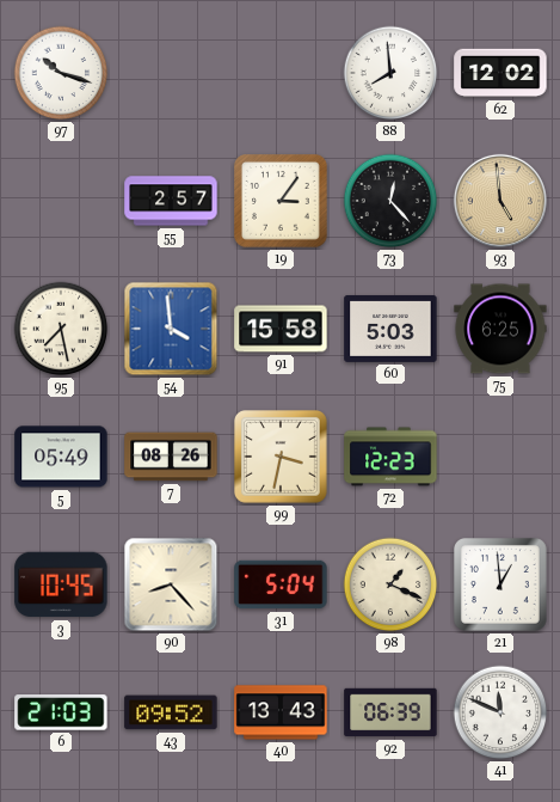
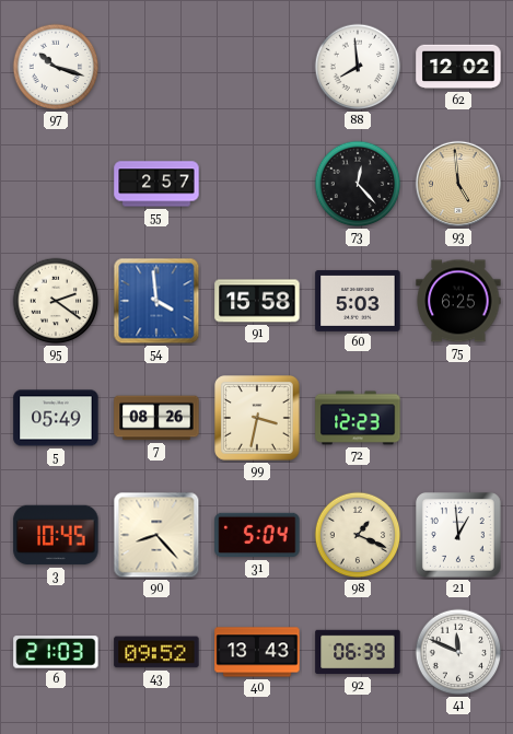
19: 3:06 -> none (282, 202)
95: 7:28 -> 2:21 (56, 301)
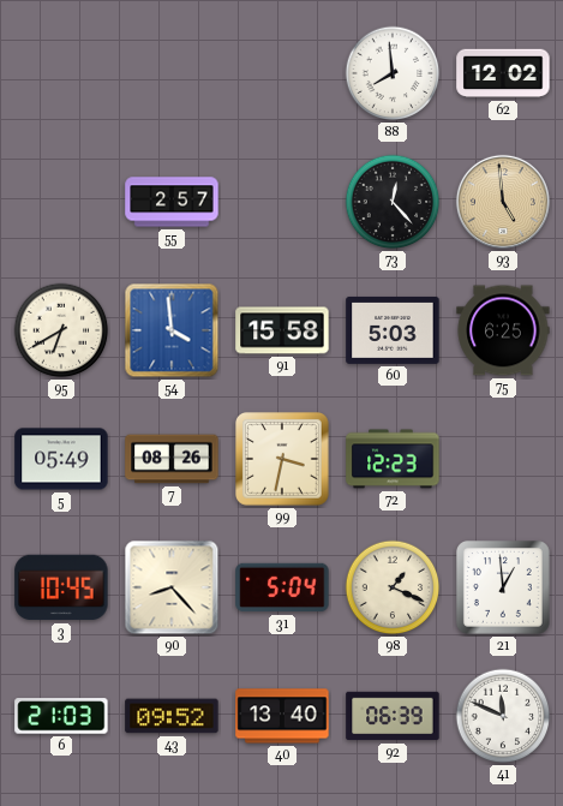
97: 10:18 -> none (56, 67)
95: 2:21 -> 6:40 (61, 330)
40: 13:43 -> 13:40 (282, 716)
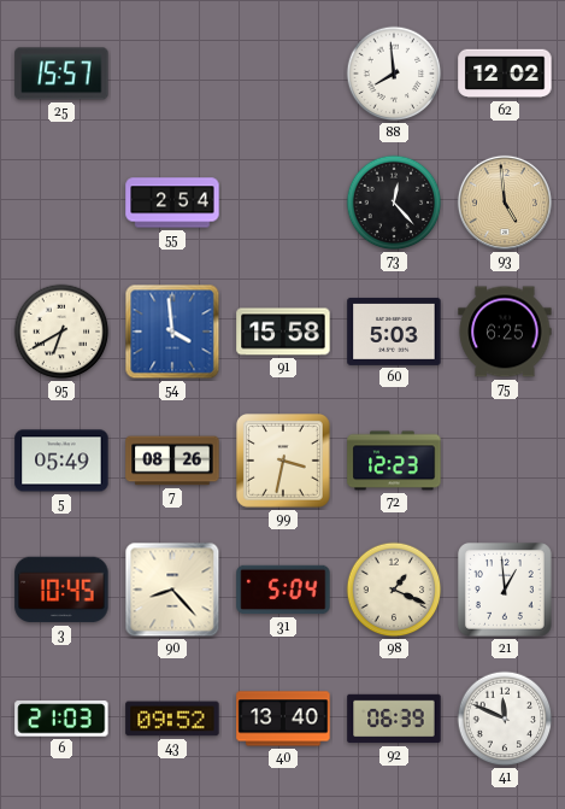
25: none -> 15:57 (61, 74)
55: 2:57 -> 2:54 (172, 203)
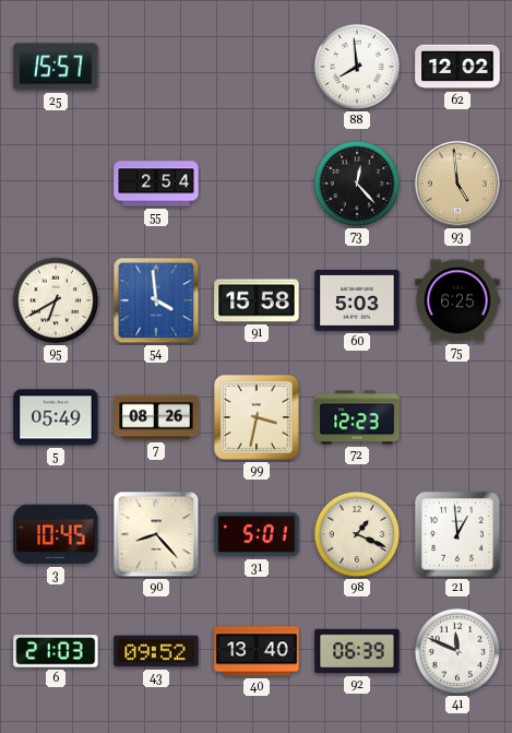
31: 5:04 -> 5:01 (257, 534)
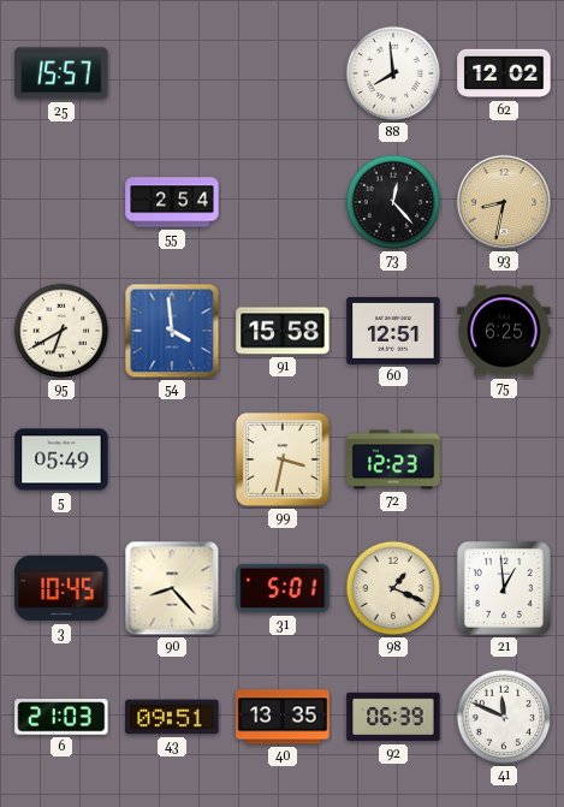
93: 4:59 -> 8:32 (504, 202)
60: 5:03 -> 12:51 (393, 331)
7: 08:26 -> none (156, 417)
43: 09:52 -> 09:51 (172, 717)
40: 13:40 -> 13:35 (283, 717)
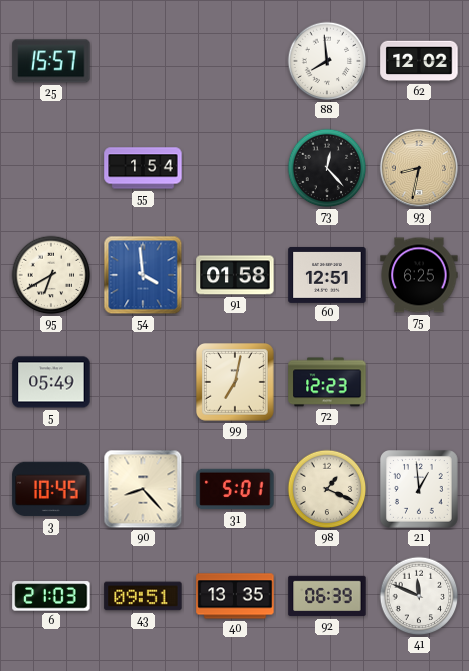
55: 2:54 -> 1:54 (143, 168)
91: 15:58 -> 01:58 (235, 275)
99: 3:32 -> 7:02 (236, 383)
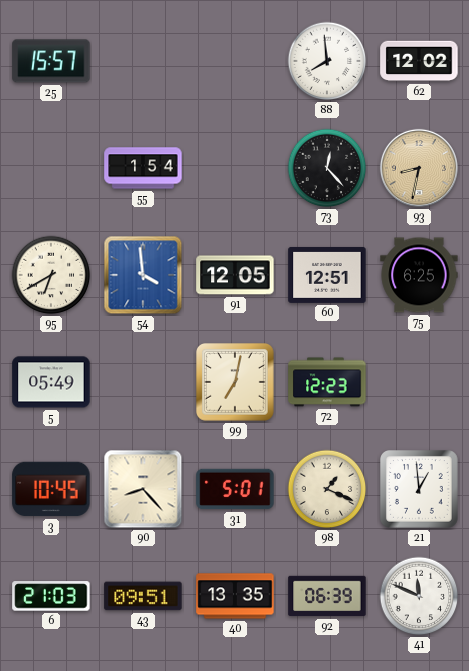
91: 01:58 -> 12:05 (235, 275)
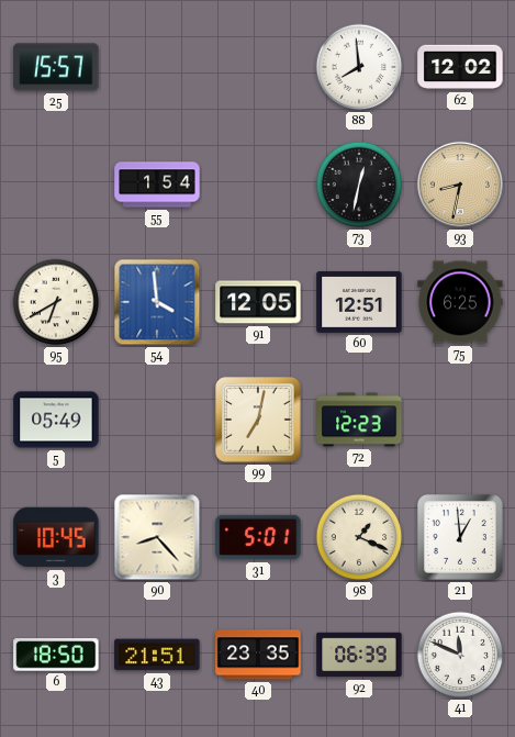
73: 12:23 -> 12:32 (359, 185)
6: 21:03 -> 18:50 (56, 655)
43: 09:51 -> 21:51 (157, 655)
40: 13:35 -> 23:35 (258, 655)
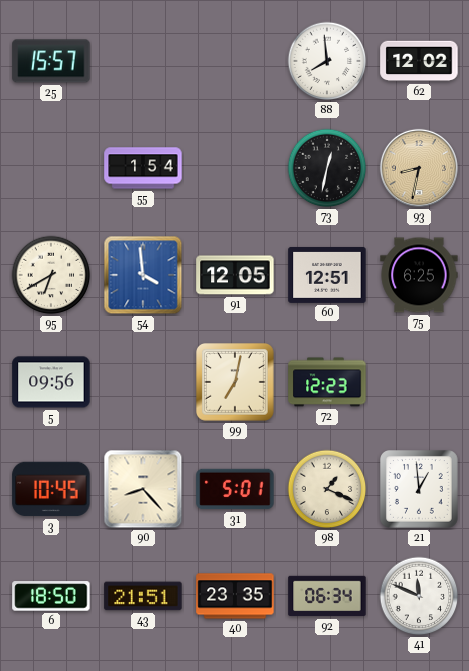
5: 05:49 -> 09:56 (51, 382)
92: 06:39 -> 06:34 (327, 596)
